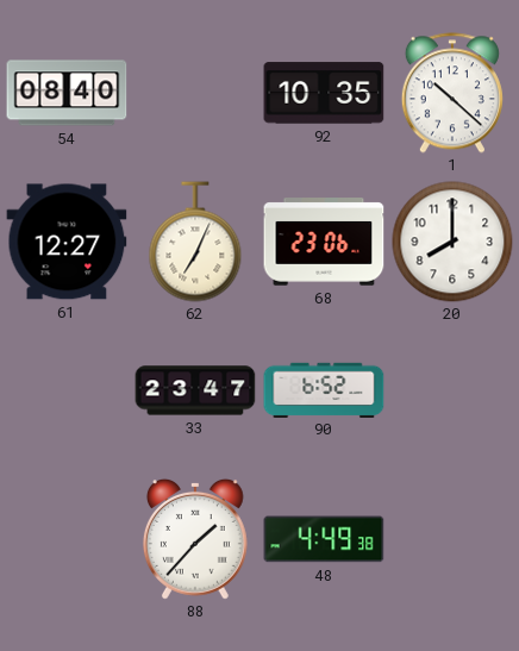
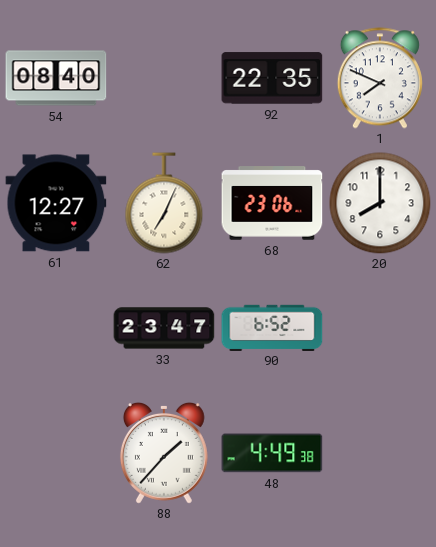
92: 10:35 -> 22:35 (272, 78)
1: 10:22 -> 7:49 (380, 78)
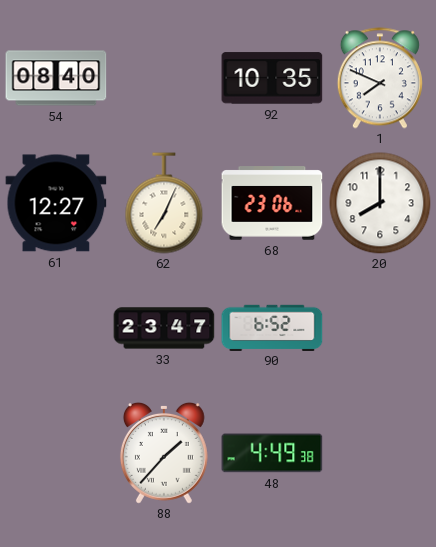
92: 22:35 -> 10:35 (272, 78)
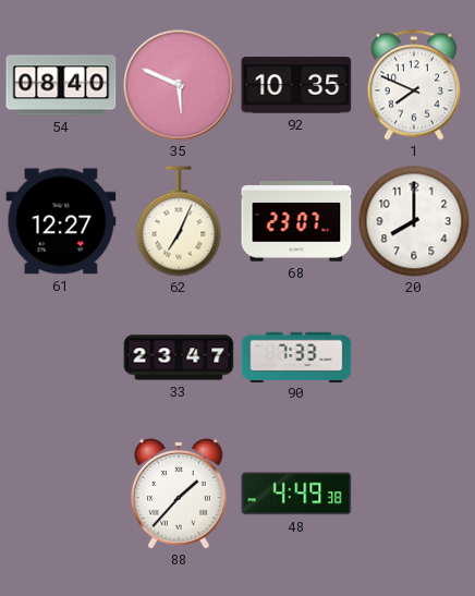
35: none -> 5:49 (179, 85)
68: 23:06 -> 23:07 (296, 221)
90: 6:52 -> 7:33 (296, 356)
